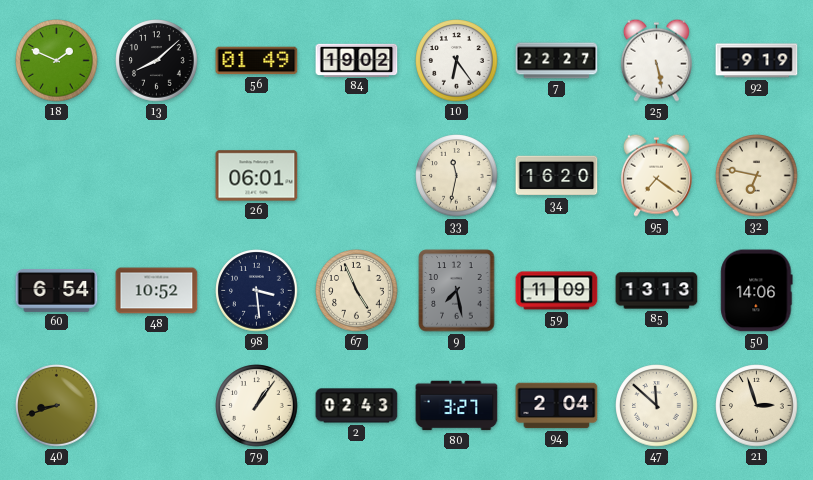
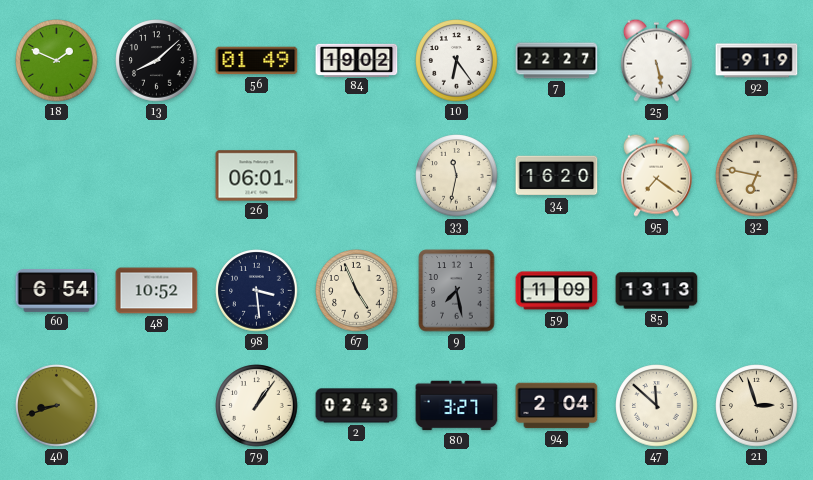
50: 14:06 -> none (757, 291)
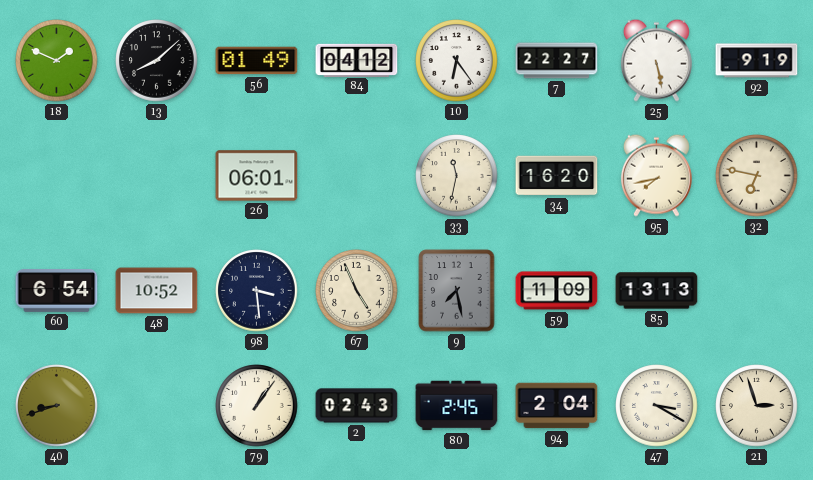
84: 19:02 -> 04:12 (357, 60)
95: 7:21 -> 7:43 (656, 175)
80: 3:27 -> 2:45 (457, 406)
47: 11:52 -> 3:20 (657, 406)
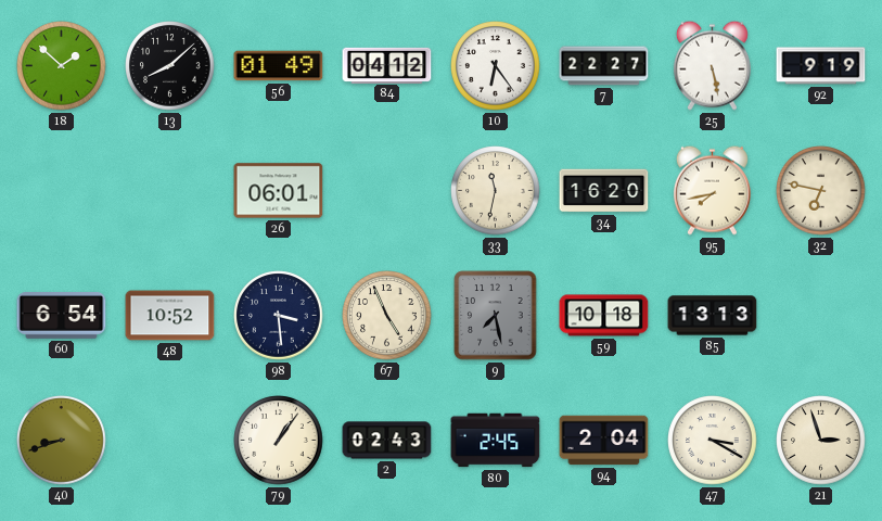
18: 1:49 -> 1:52 (62, 66)
59: 11:09 -> 10:18 (604, 316)
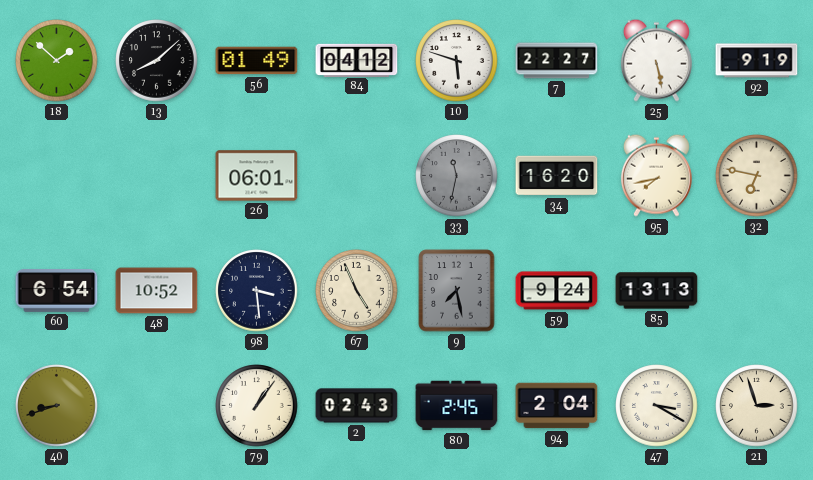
10: 6:24 -> 5:48 (457, 61)
33 dial: cream -> grey (457, 176)
59: 10:18 -> 9:24 (557, 291)
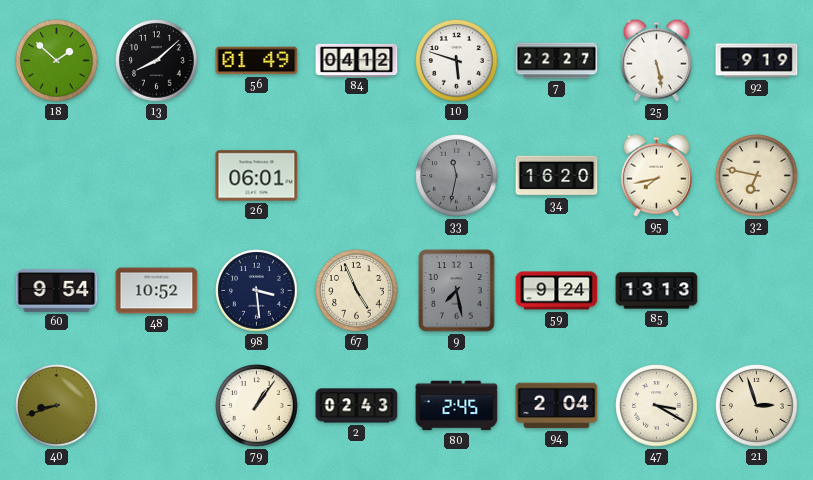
60: 6:54 -> 9:54 (57, 291)
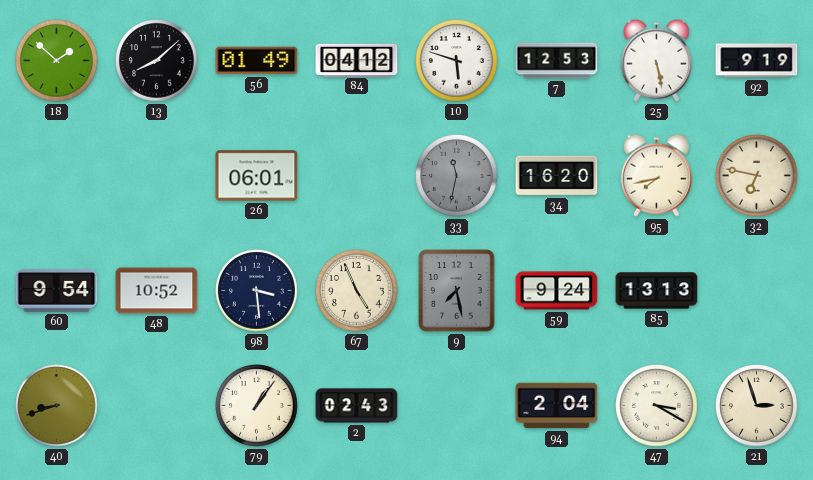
7: 22:27 -> 12:53 (557, 61)
80: 2:45 -> none (457, 406)
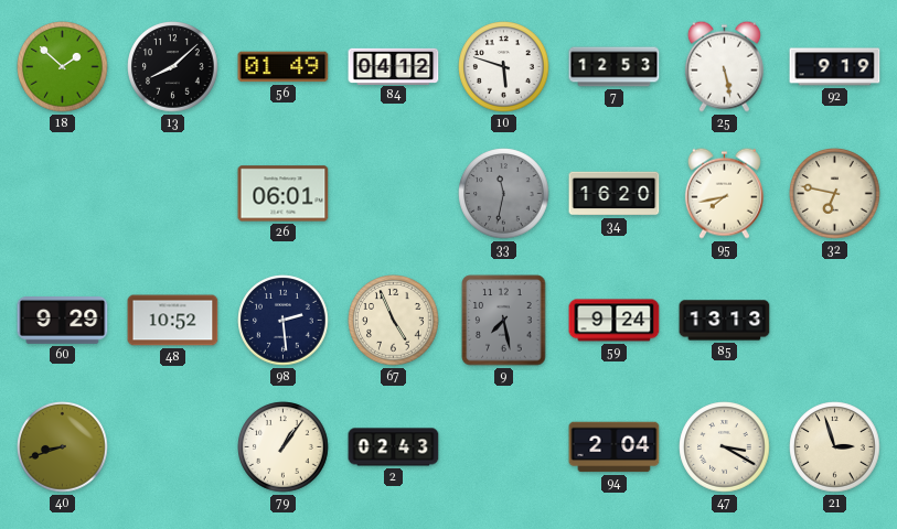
60: 9:54 -> 9:29 (63, 321)
98: 3:29 -> 2:29 (284, 321)
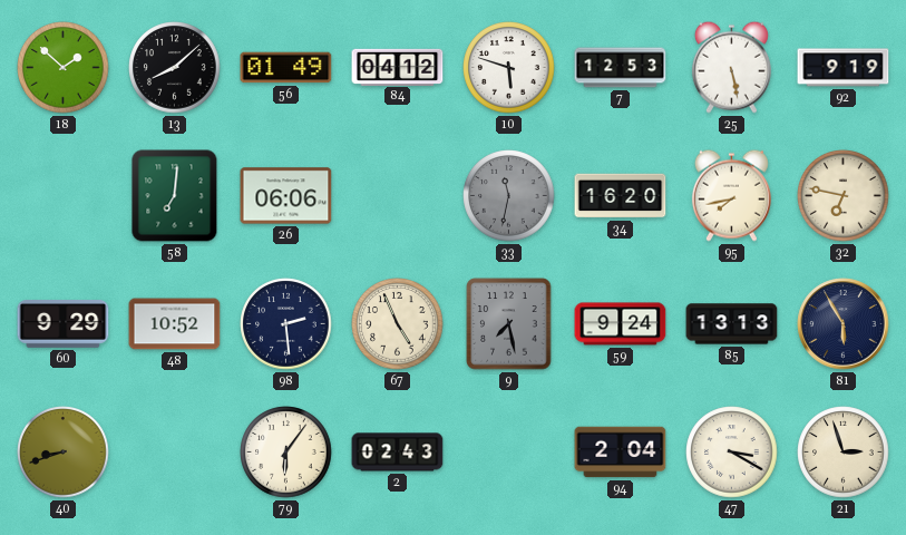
58: none -> 7:01 (175, 196)
26: 06:01 -> 06:06 (286, 196)
81: none -> 5:55 (844, 324)
79: 1:06 -> 6:06 (286, 453)
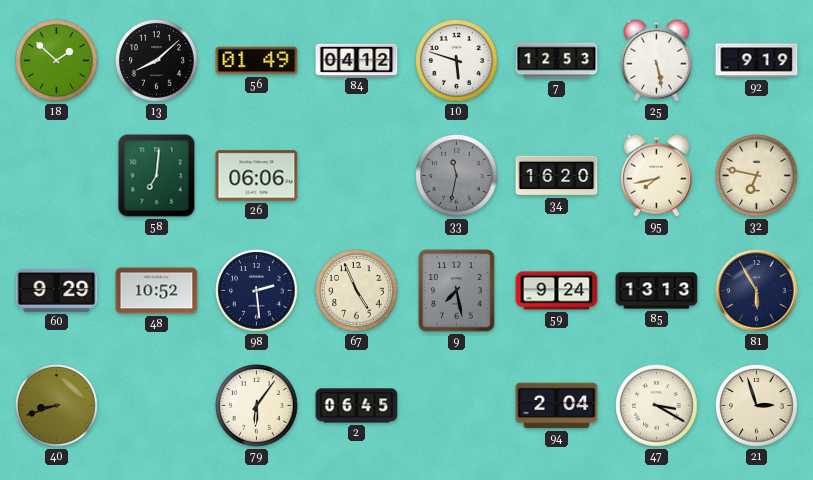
2: 02:43 -> 06:45 (357, 406)
